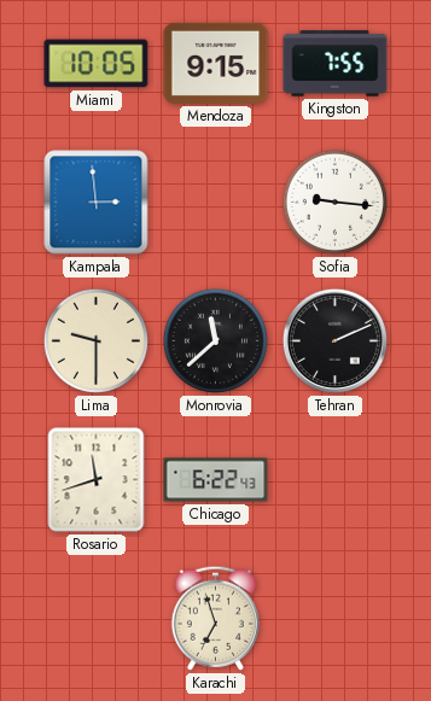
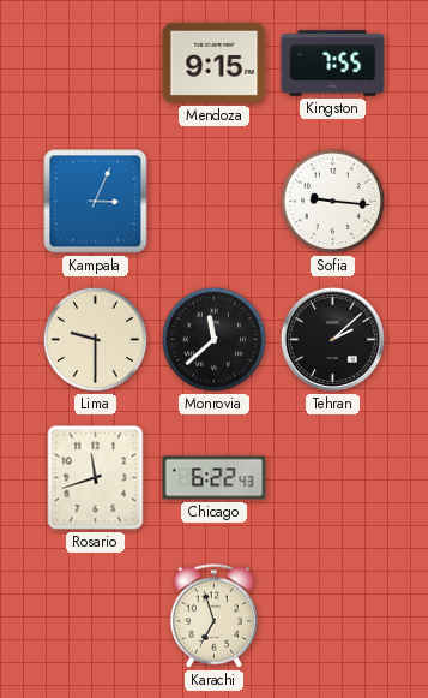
Miami: 10:05 -> none (97, 64)
Kampala: 2:59 -> 3:04 (96, 202)
Tehran: 2:11 -> 2:08 (332, 339)
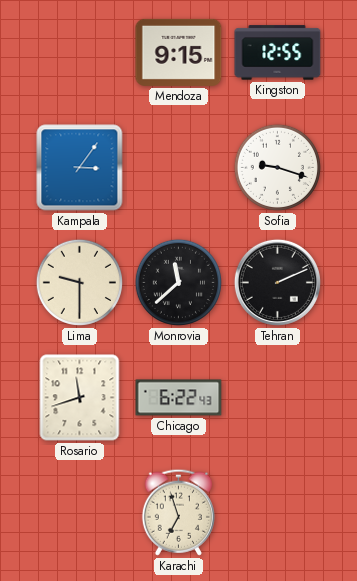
Kingston: 7:55 -> 12:55 (278, 53)
Kampala: 3:04 -> 3:06 (80, 168)
Sofia: 9:16 -> 9:18 (277, 167)
Tehran: 2:08 -> 2:11 (277, 282)
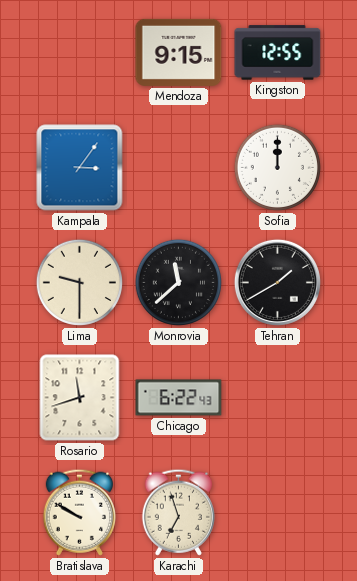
Sofia: 9:18 -> 12:00 (277, 167)
Tehran: 2:11 -> 1:40 (277, 282)
Bratislava: none -> 9:50 (79, 512)
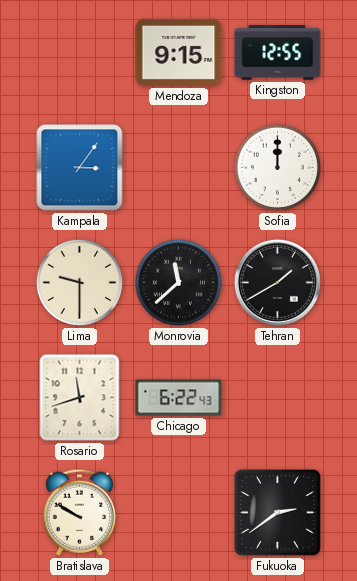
Karachi: 6:57 -> none (178, 512)
Fukuoka: none -> 2:39 (277, 512)
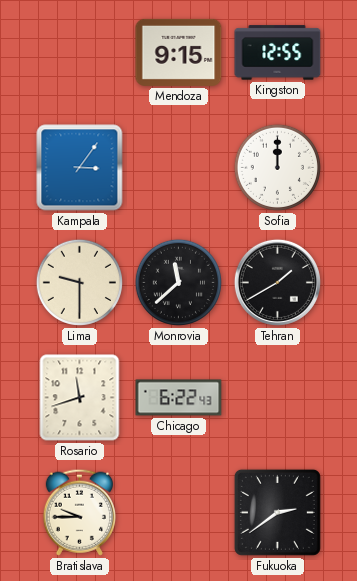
Bratislava: 9:50 -> 9:45 (79, 512)
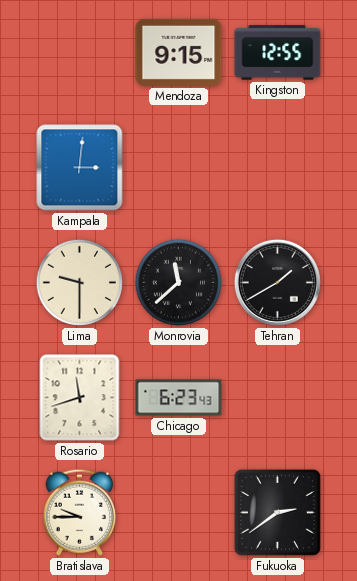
Kampala: 3:06 -> 3:01 (80, 168)
Sofia: 12:00 -> none (277, 167)
Chicago: 6:22 -> 6:23 (179, 398)
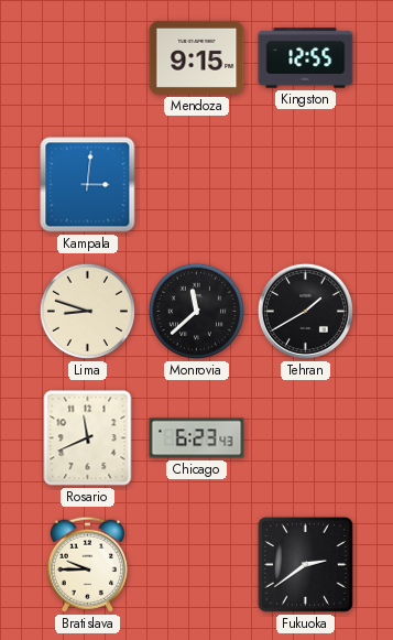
Lima: 9:30 -> 8:48 (87, 311)
Rosario: 11:42 -> 11:41 (88, 438)
